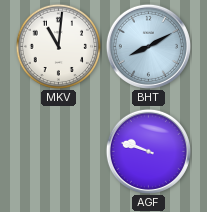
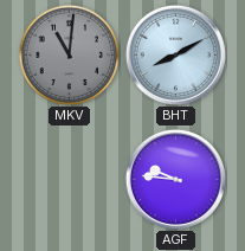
MKV dial: white -> grey (69, 54)
AGF: 9:48 -> 9:46 (175, 179)
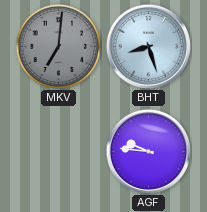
MKV: 11:01 -> 7:01 (58, 46)
BHT: 8:10 -> 8:27 (148, 46)
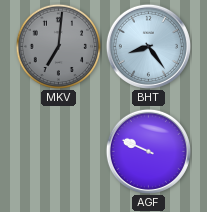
BHT: 8:27 -> 8:24 (148, 46)
AGF: 9:46 -> 9:49 (148, 151)
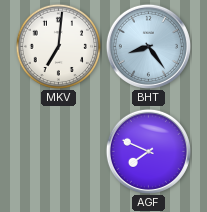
MKV dial: grey -> white (58, 46)
AGF: 9:49 -> 7:49 (148, 151)
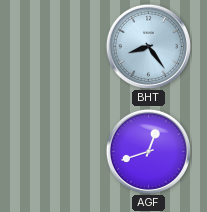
MKV: 7:01 -> none (58, 46)
AGF: 7:49 -> 12:42 (148, 151)
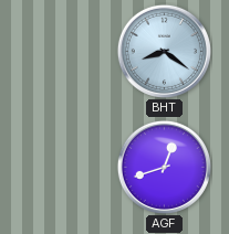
BHT: 8:24 -> 8:21 (164, 51)
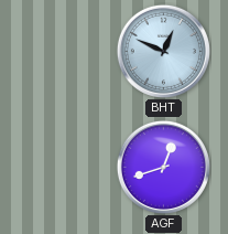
BHT: 8:21 -> 12:49 (163, 51)
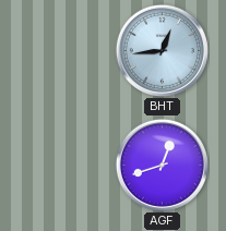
BHT: 12:49 -> 12:44 (162, 50)
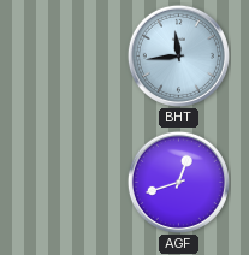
BHT: 12:44 -> 11:44 (178, 55)
